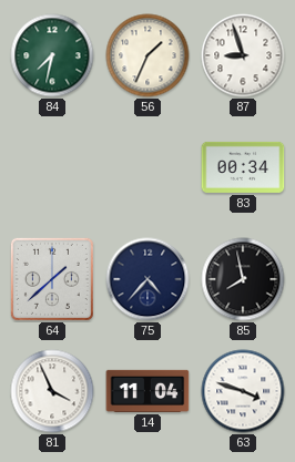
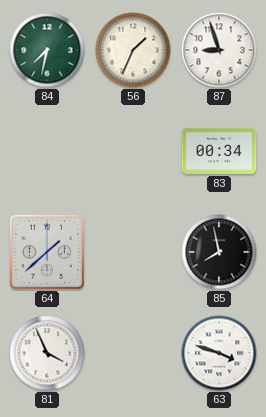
75: 4:37 -> none (147, 279)
14: 11:04 -> none (147, 391)
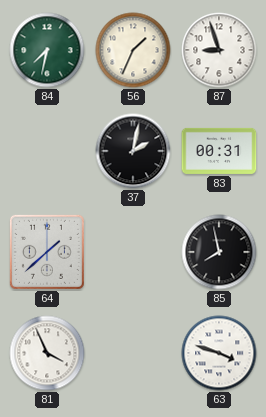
37: none -> 2:02 (133, 151)
83: 00:34 -> 00:31 (219, 151)
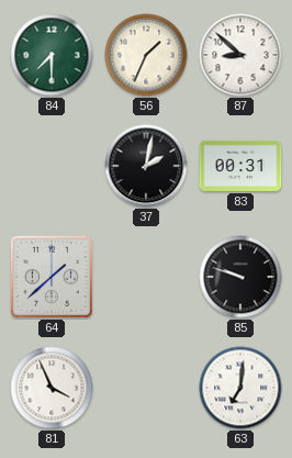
84: 7:32 -> 7:30 (52, 55)
87: 8:57 -> 8:52 (240, 55)
85: 7:58 -> 9:48 (240, 277)
63: 3:48 -> 7:01 (240, 388)
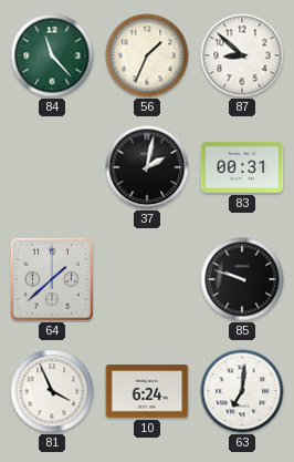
84: 7:30 -> 11:23 (52, 55)
10: none -> 6:24 (147, 391)
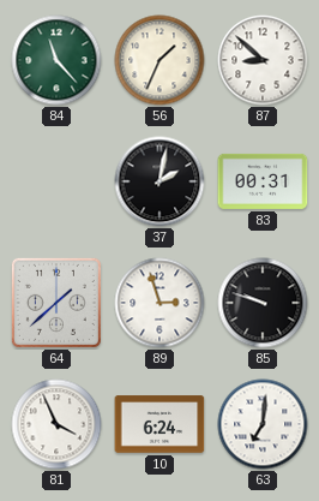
89: none -> 2:57 (159, 303)
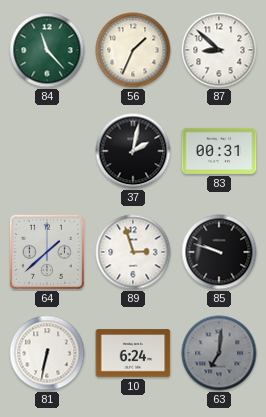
81: 3:56 -> 6:32 (47, 353)
63 dial: white -> grey (219, 353)
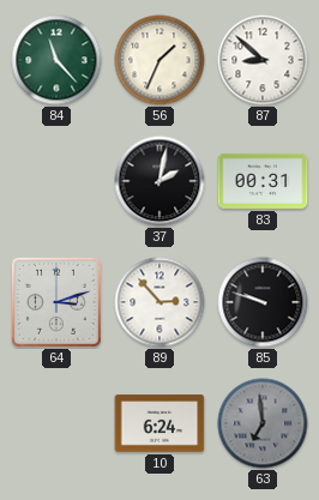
64: 1:38 -> 3:12 (56, 302)
89: 2:57 -> 2:53 (159, 302)
81: 6:32 -> none (47, 353)
63: 7:01 -> 6:59 (263, 423)
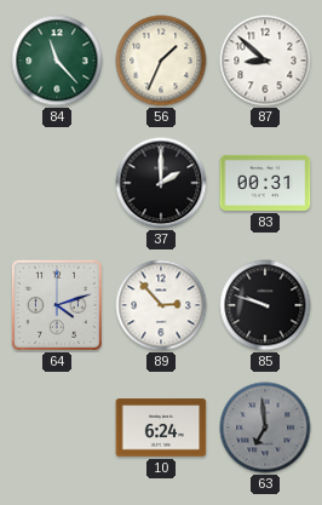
37: 2:02 -> 2:00 (161, 183)
64: 3:12 -> 4:12 (57, 305)
